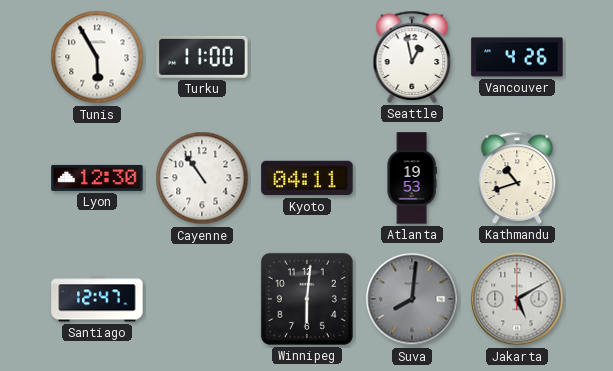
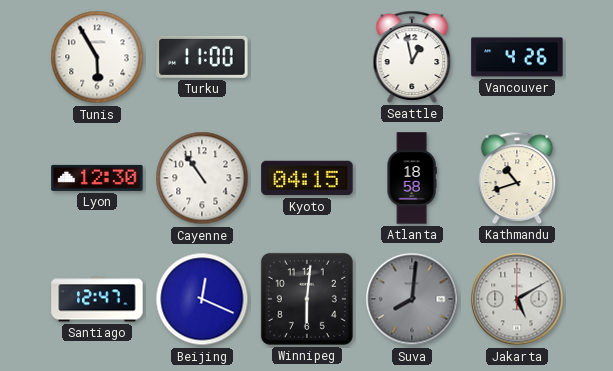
Kyoto: 04:11 -> 04:15 (307, 178)
Atlanta: 19:53 -> 18:58 (412, 178)
Beijing: none -> 12:19 (202, 299)
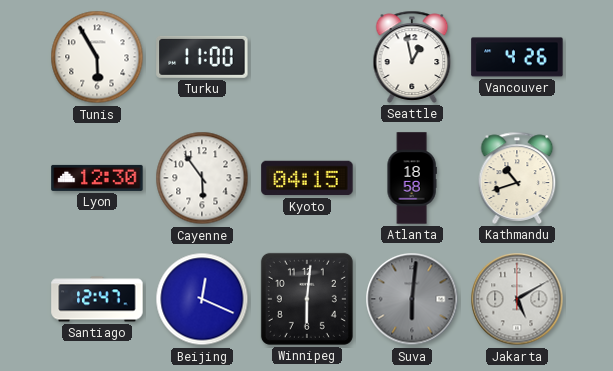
Cayenne: 10:54 -> 5:54 (202, 178)
Suva: 8:01 -> 6:01 (412, 299)
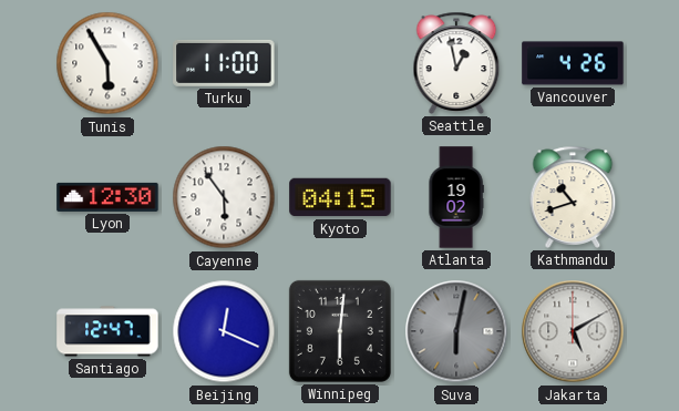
Atlanta: 18:58 -> 19:02 (456, 197)
Suva: 6:01 -> 6:02 (456, 331)
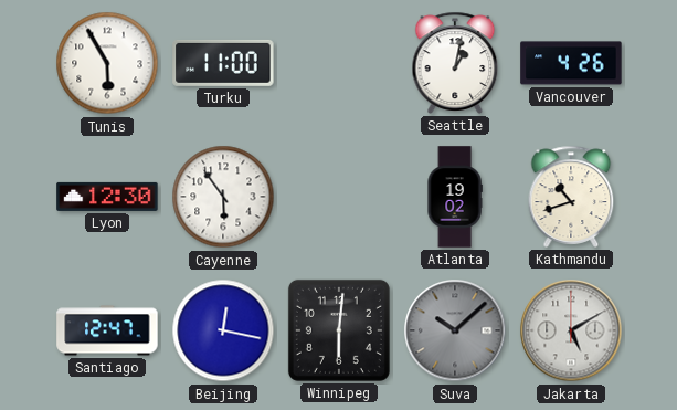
Seattle: 12:58 -> 1:02 (455, 63)
Kyoto: 04:15 -> none (340, 197)
Beijing: 12:19 -> 12:17 (223, 330)
Suva: 6:02 -> 10:08 (455, 330)
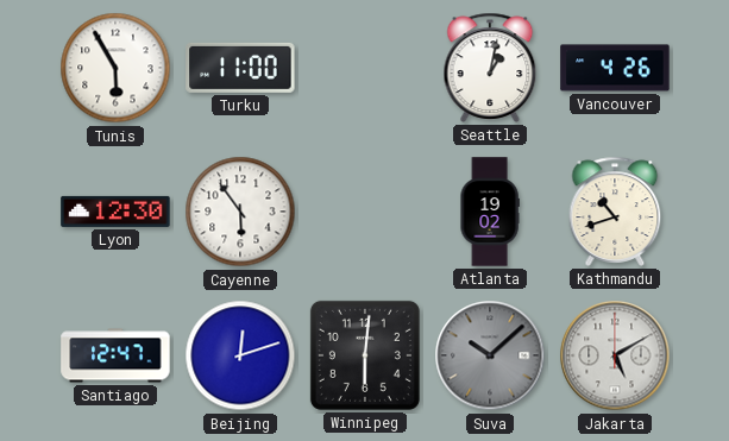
Beijing: 12:17 -> 12:12 (240, 355)
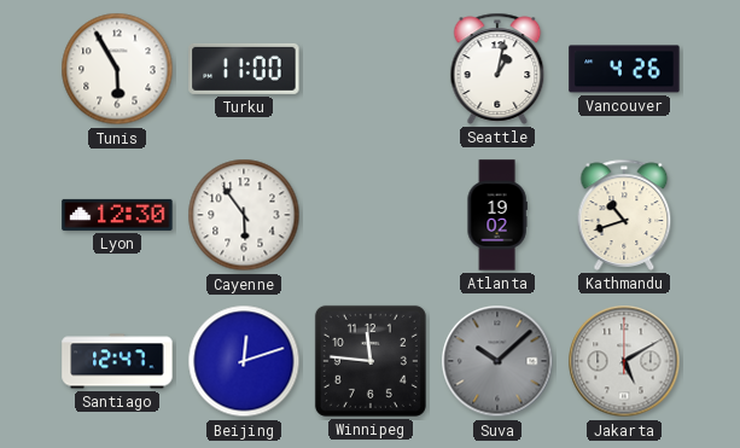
Winnipeg: 6:01 -> 11:46 (371, 361)
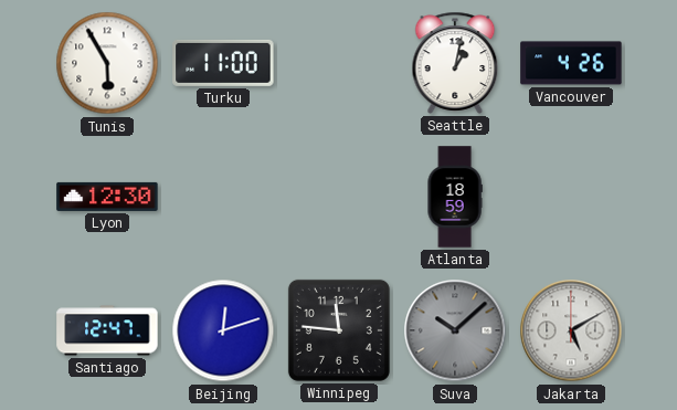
Cayenne: 5:54 -> none (244, 215)
Atlanta: 19:02 -> 18:59 (455, 197)
Kathmandu: 10:42 -> none (624, 215)
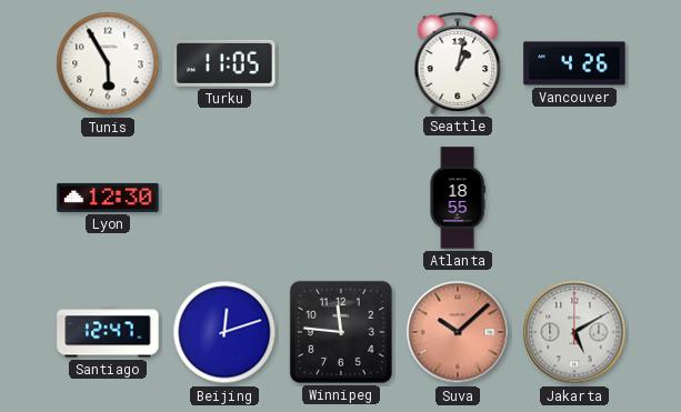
Turku: 11:00 -> 11:05 (224, 63)
Atlanta: 18:59 -> 18:55 (458, 198)
Suva dial: grey -> salmon (458, 332)
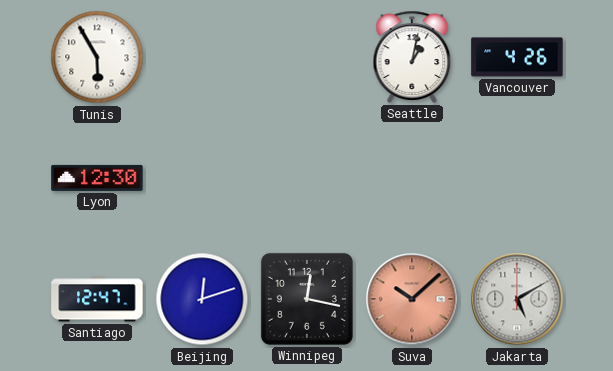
Turku: 11:05 -> none (224, 63)
Atlanta: 18:55 -> none (458, 198)
Winnipeg: 11:46 -> 12:17 (307, 299)
